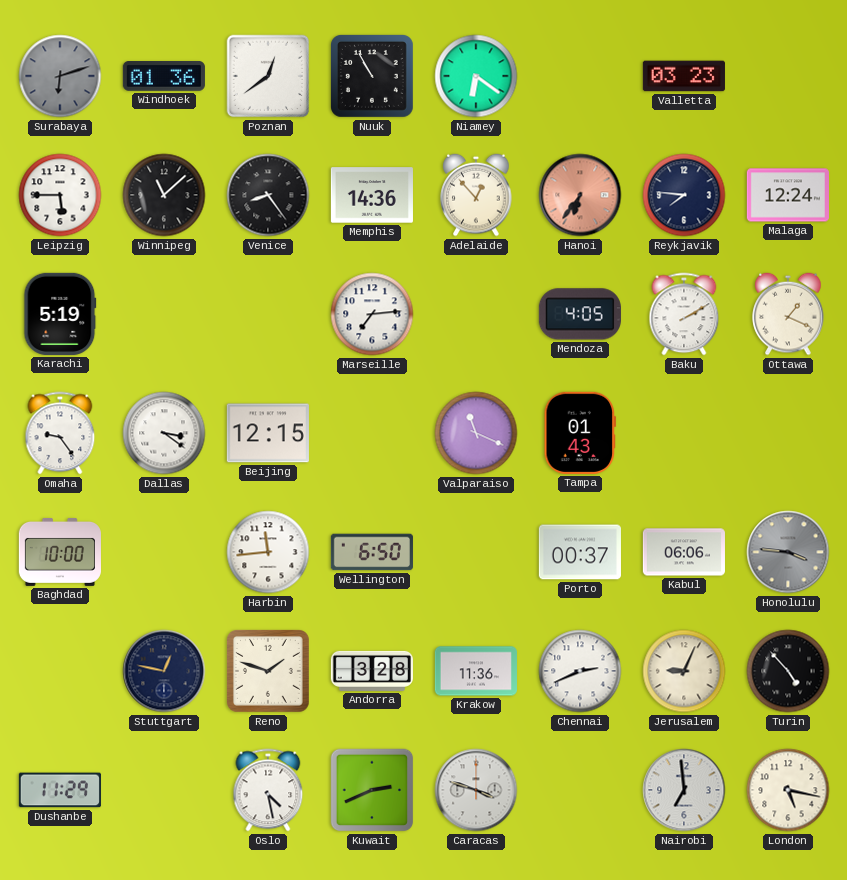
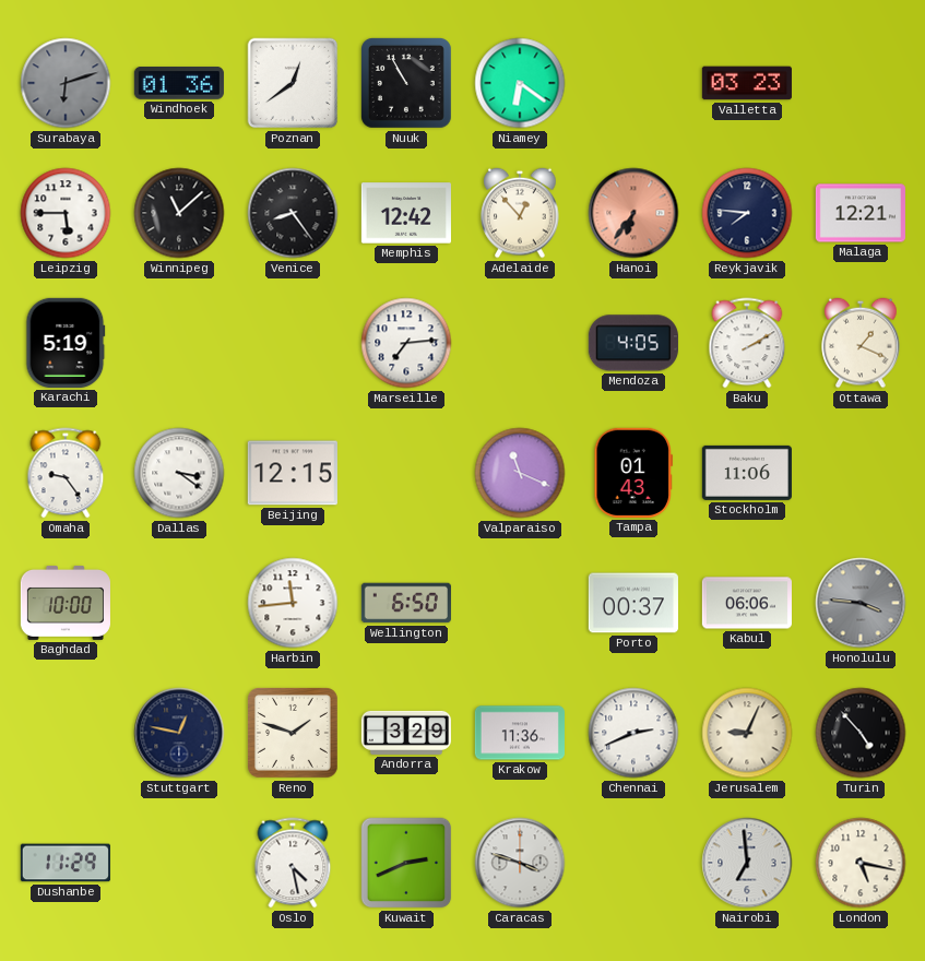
Memphis: 14:36 -> 12:42 (406, 213)
Malaga: 12:24 -> 12:21 (861, 213)
Stockholm: none -> 11:06 (747, 473)
Andorra: 3:28 -> 3:29 (405, 733)
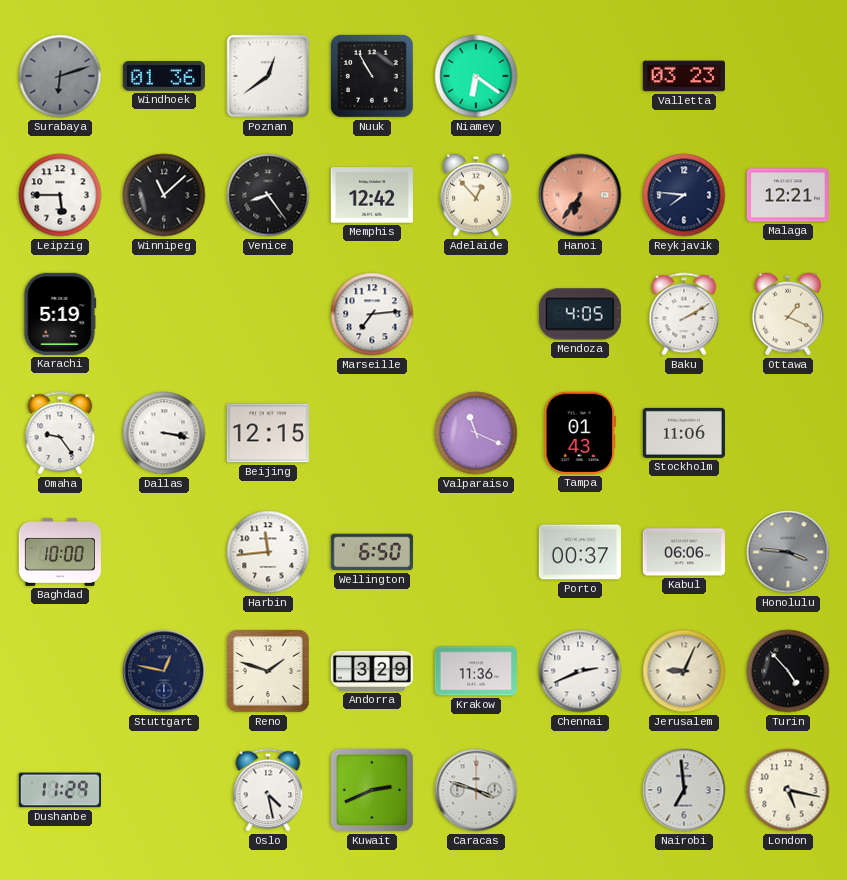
Dallas: 3:21 -> 3:17 (164, 433)
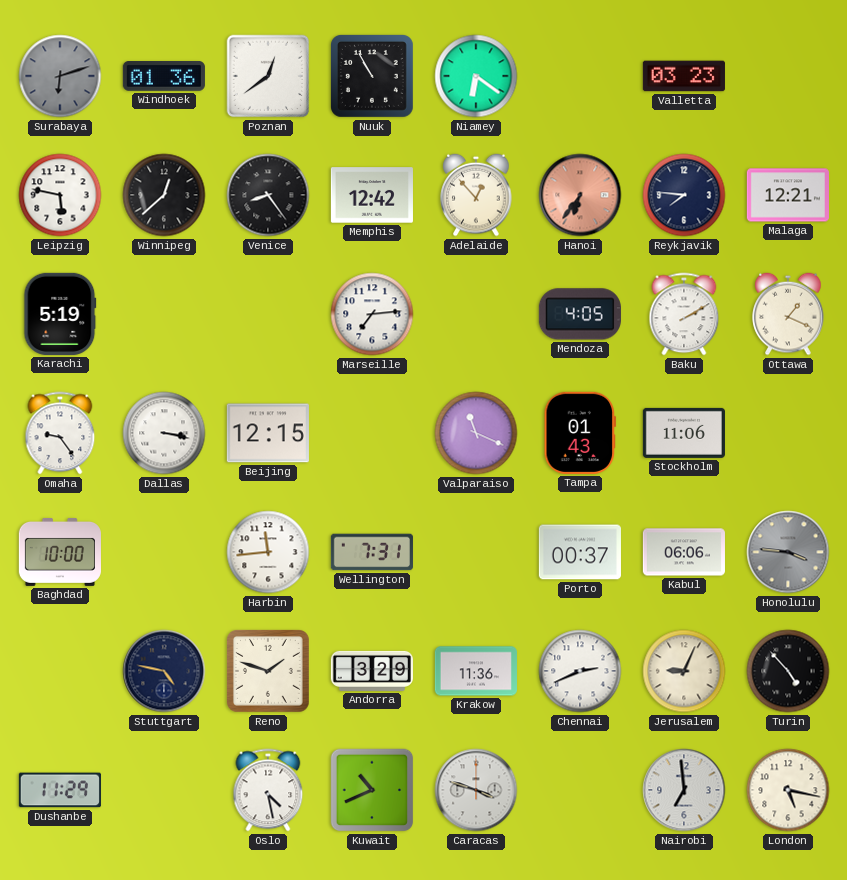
Leipzig: 5:45 -> 5:47 (60, 195)
Winnipeg: 11:08 -> 12:38 (164, 195)
Wellington: 6:50 -> 7:31 (372, 552)
Stuttgart: 12:47 -> 4:47 (164, 671)
Kuwait: 2:41 -> 10:41 (372, 790)
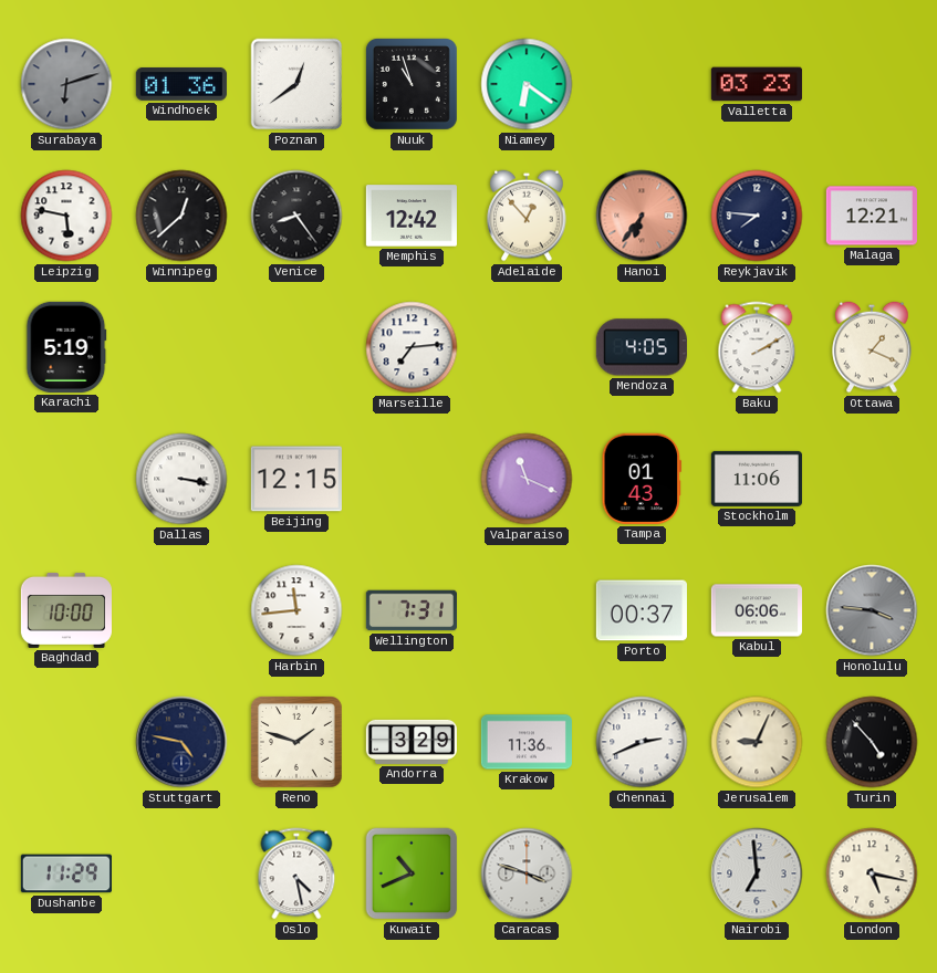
Nuuk: 10:55 -> 10:57 (412, 84)
Omaha: 9:24 -> none (60, 433)
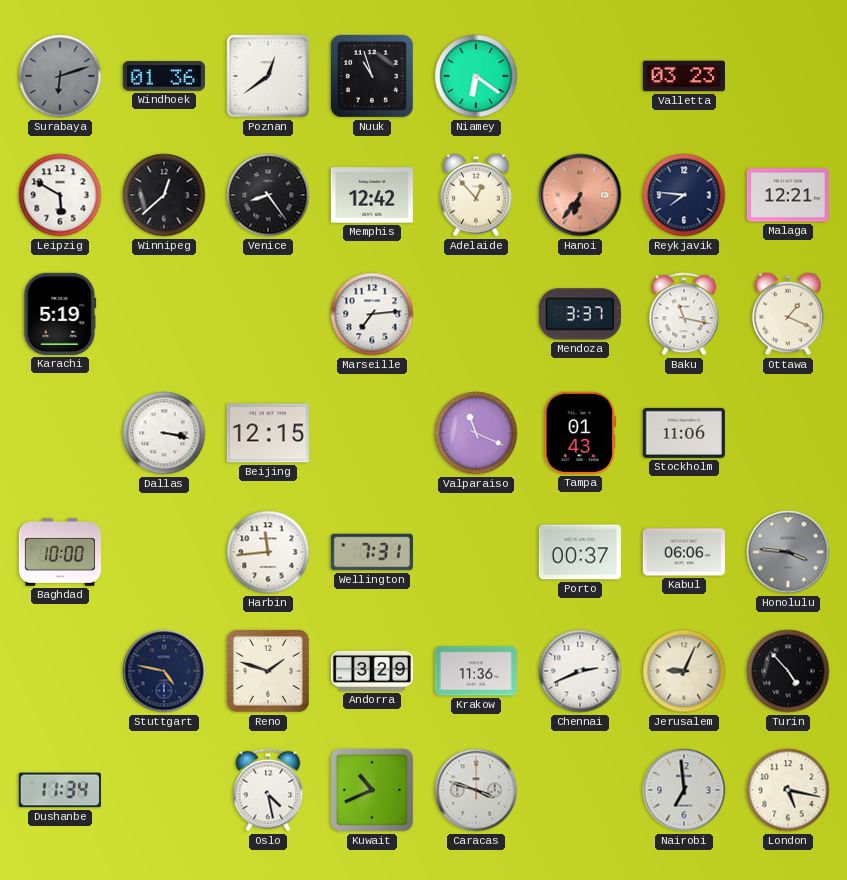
Leipzig: 5:47 -> 5:50 (60, 195)
Mendoza: 4:05 -> 3:37 (580, 314)
Baku: 2:10 -> 11:17 (684, 314)
Dushanbe: 11:29 -> 11:34 (60, 790)
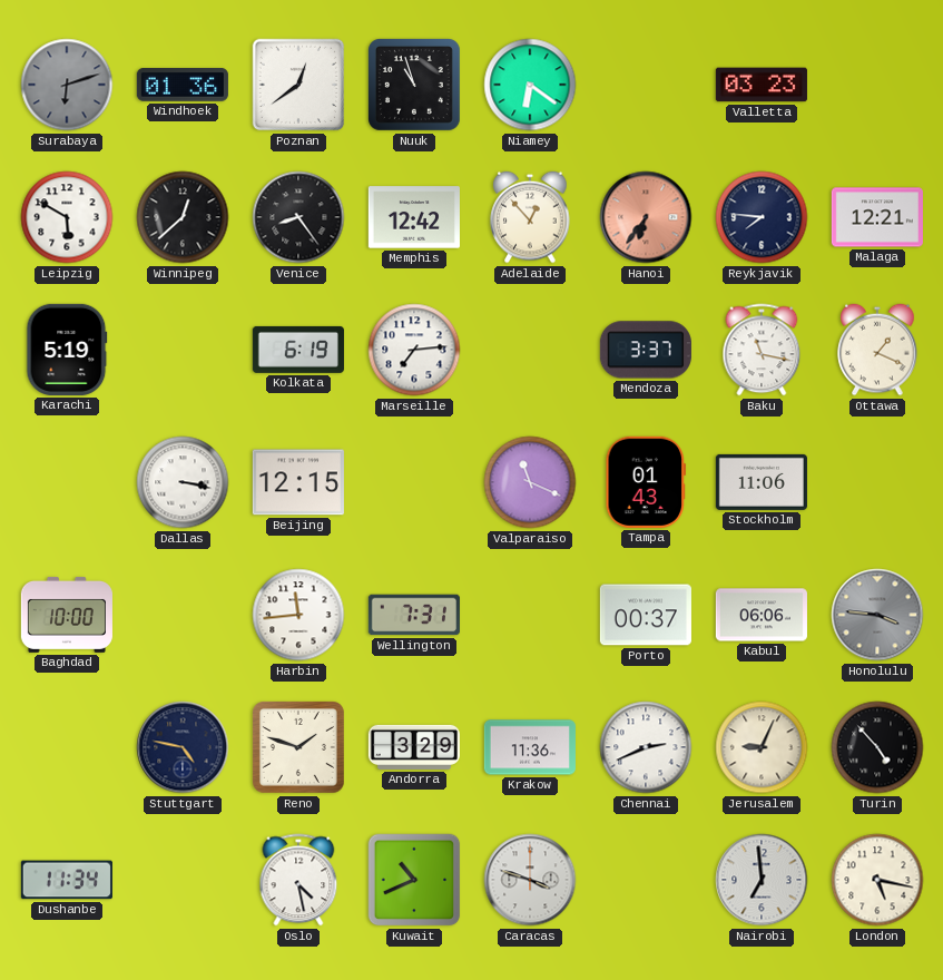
Kolkata: none -> 6:19 (298, 350)
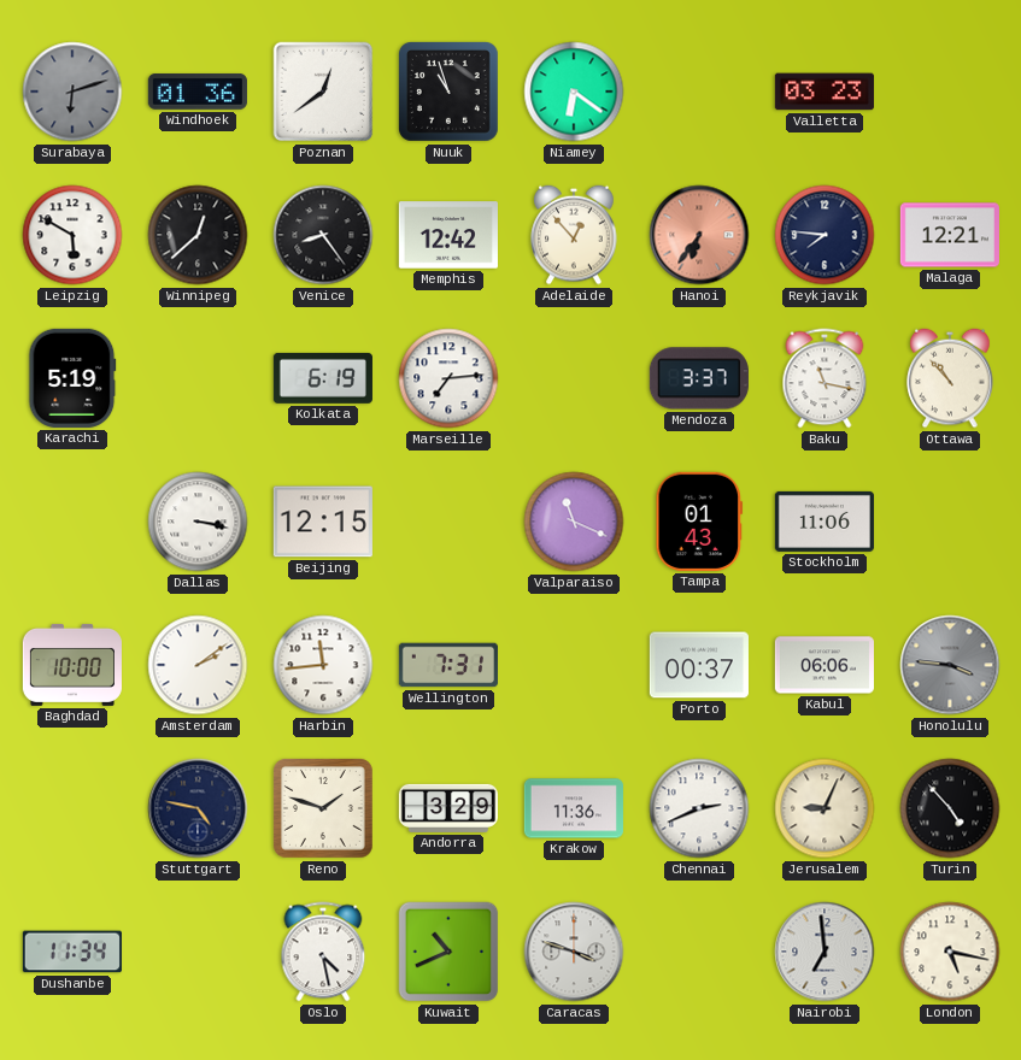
Ottawa: 1:19 -> 10:53 (950, 378)
Amsterdam: none -> 2:09 (198, 665)
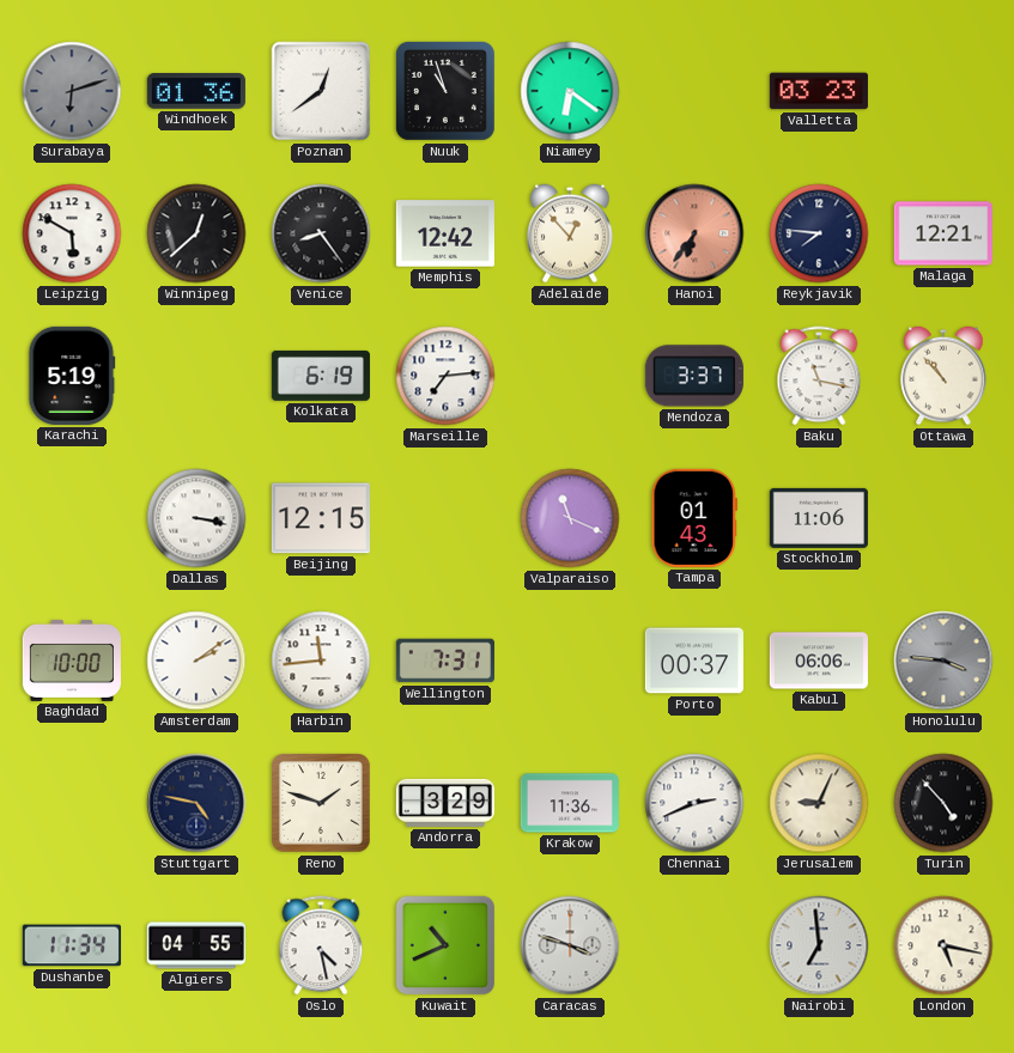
Algiers: none -> 04:55 (196, 945)
